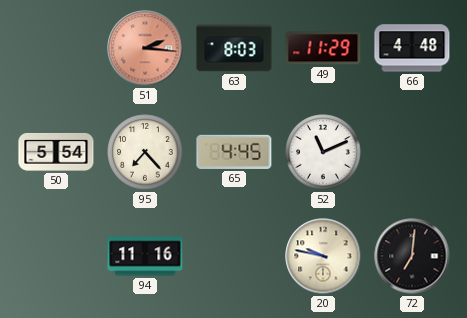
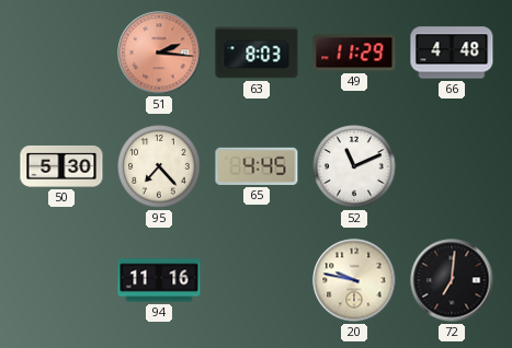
50: 5:54 -> 5:30 (61, 166)
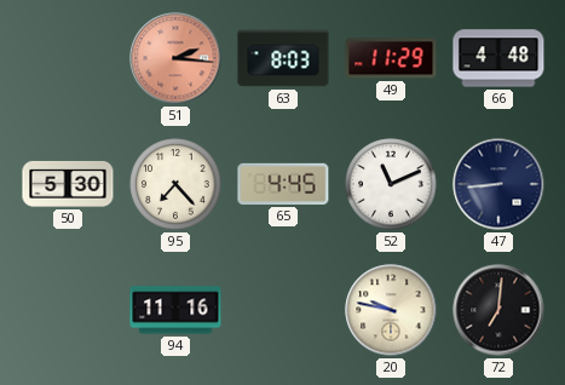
47: none -> 8:44 (498, 184)
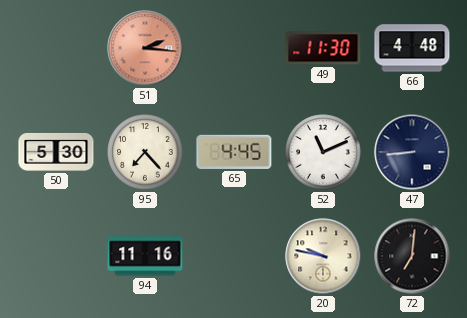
63: 8:03 -> none (283, 58)
49: 11:29 -> 11:30 (323, 48)
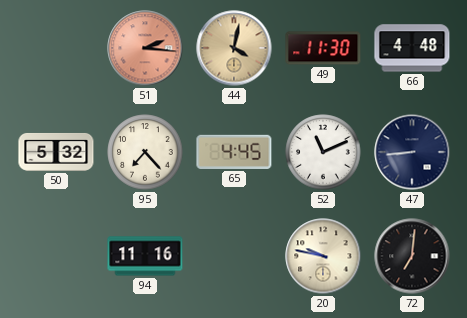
44: none -> 4:02 (234, 48)
50: 5:30 -> 5:32 (56, 152)
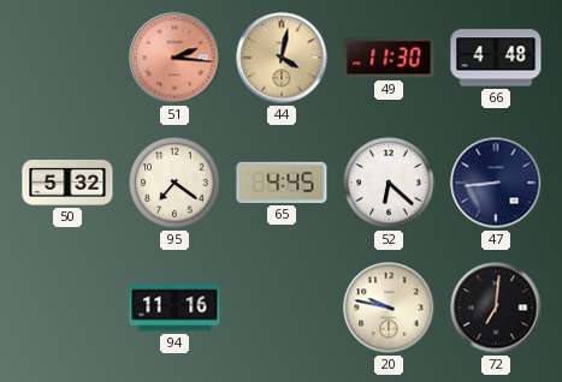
95: 7:23 -> 7:21 (174, 183)
52: 11:11 -> 6:22 (389, 183)
